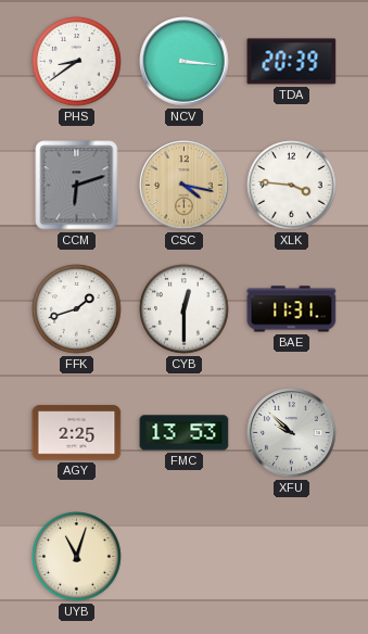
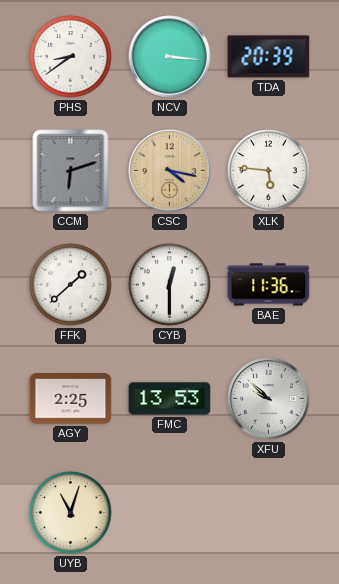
XLK: 3:46 -> 5:46 (269, 171)
FFK: 1:42 -> 1:38 (71, 285)
BAE: 11:31 -> 11:36 (269, 285)
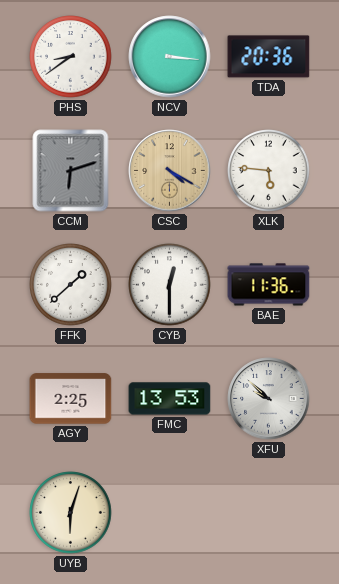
TDA: 20:39 -> 20:36 (269, 57)
CSC: 4:17 -> 4:20 (170, 171)
UYB: 11:03 -> 6:03 (71, 513)
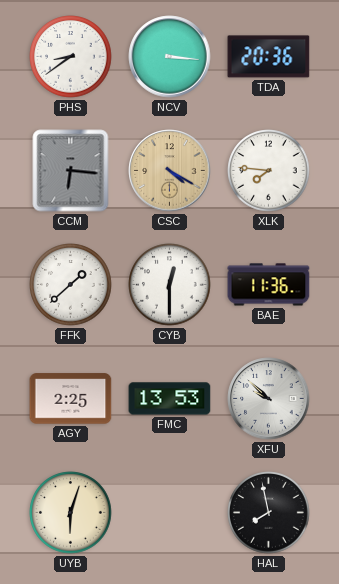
CCM: 6:12 -> 6:16 (71, 171)
XLK: 5:46 -> 7:46 (269, 171)
HAL: none -> 7:58 (269, 513)
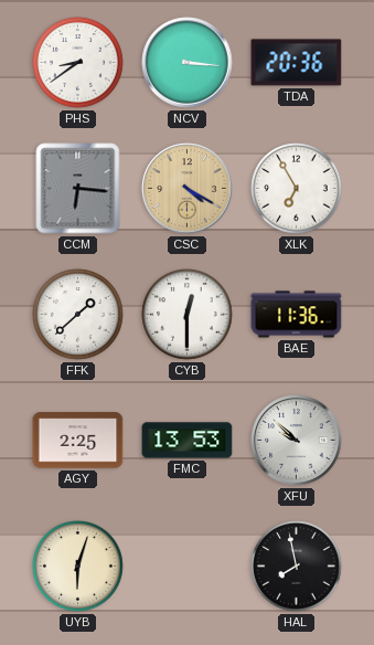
XLK: 7:46 -> 6:55 (297, 189)
